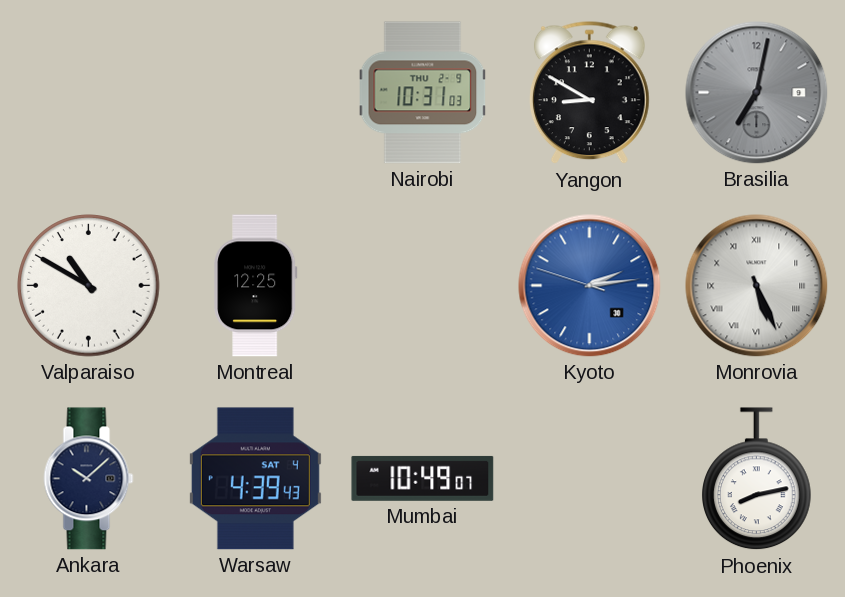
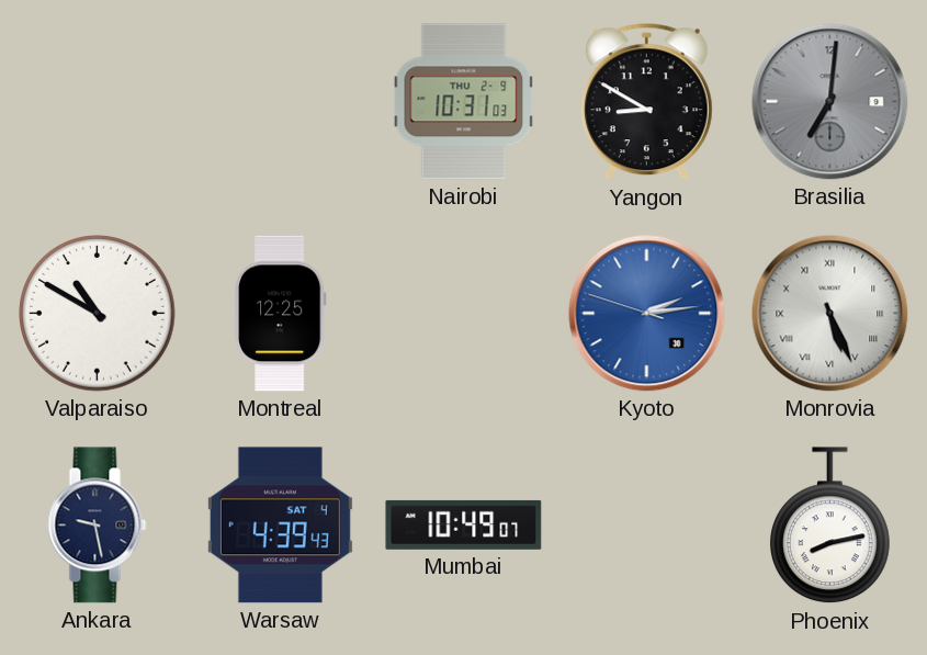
Brasilia: 7:02 -> 7:01 (830, 102)
Ankara: 10:08 -> 9:28 (98, 526)
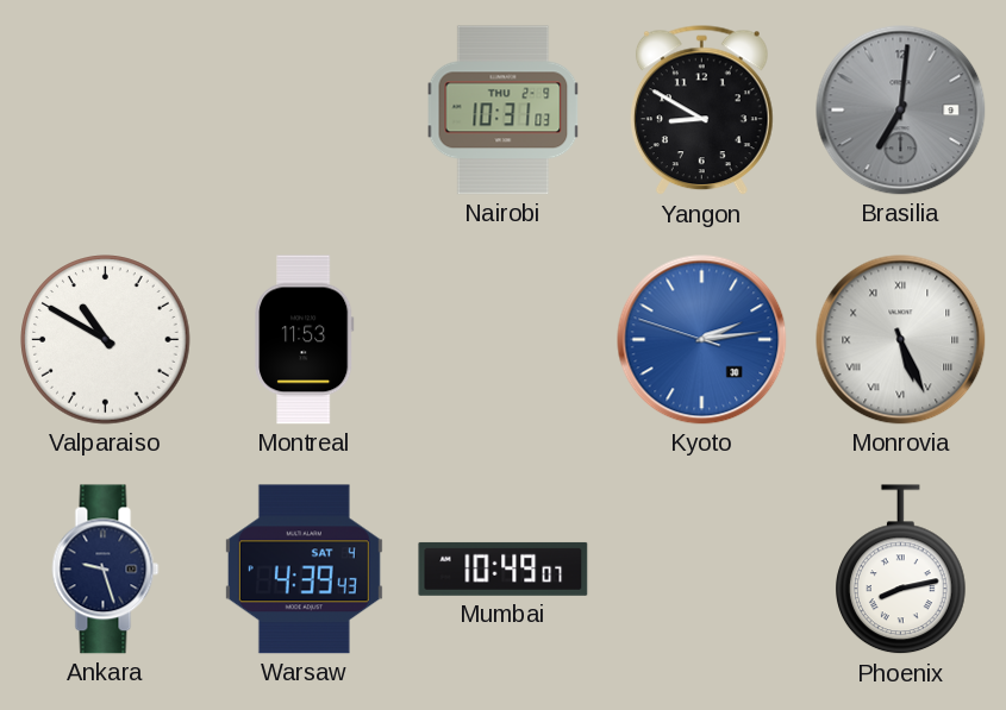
Montreal: 12:25 -> 11:53 (305, 340)
Ankara: 9:28 -> 9:27 (106, 570)
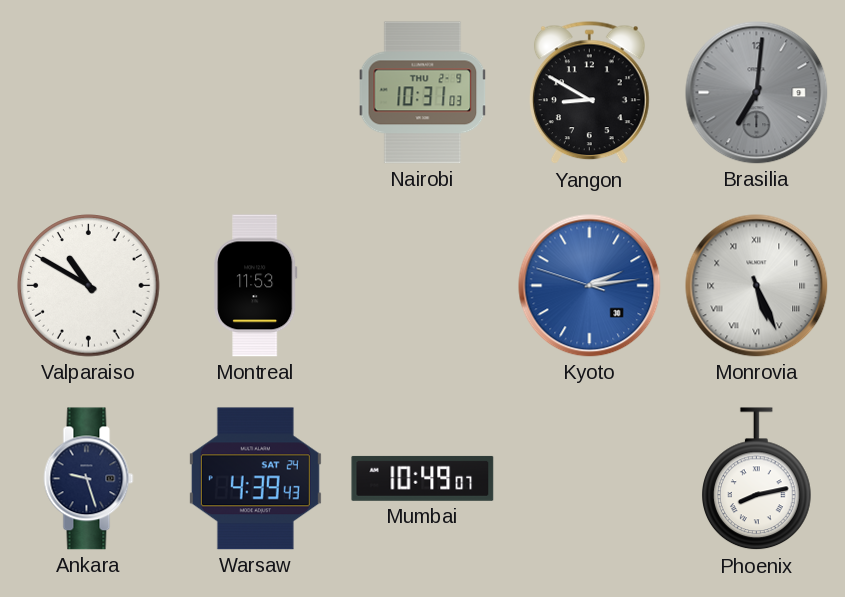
Warsaw date: SAT 4 -> SAT 24 (255, 479)
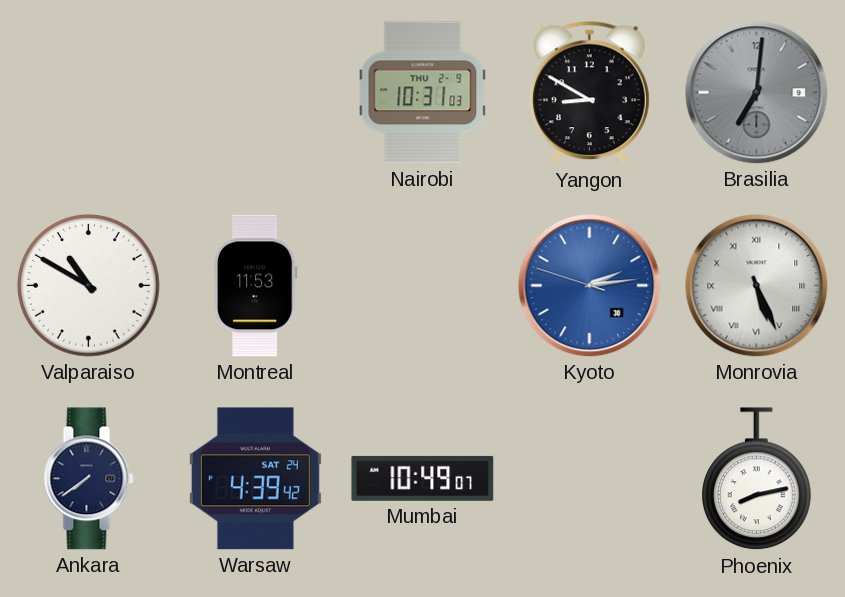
Ankara: 9:27 -> 7:39 (89, 479)
Warsaw: 4:39:43 -> 4:39:42 (255, 479)
